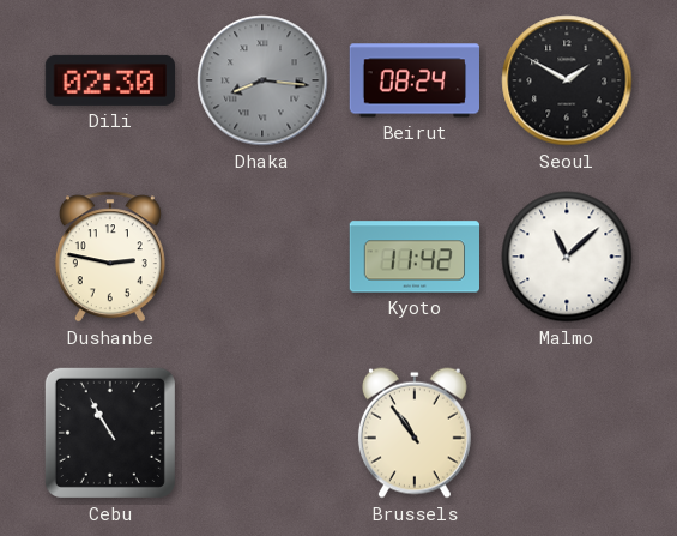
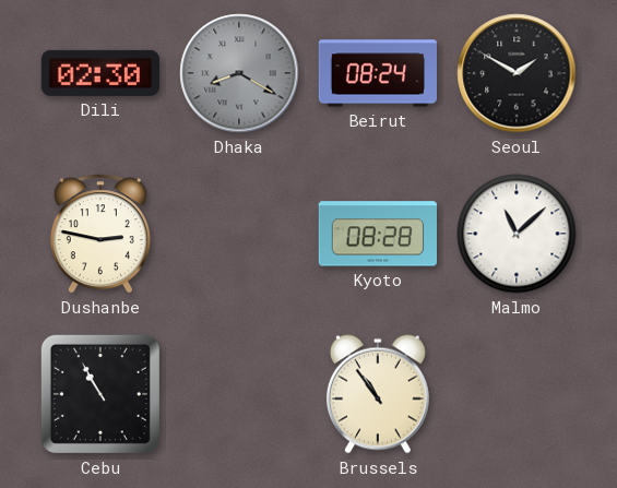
Dhaka: 8:16 -> 8:20 (239, 73)
Kyoto: 11:42 -> 08:28 (378, 234)
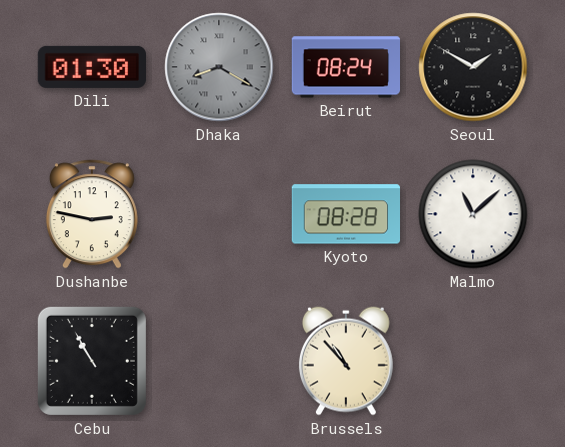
Dili: 02:30 -> 01:30 (92, 67)
Brussels: 10:54 -> 10:53 (346, 361)
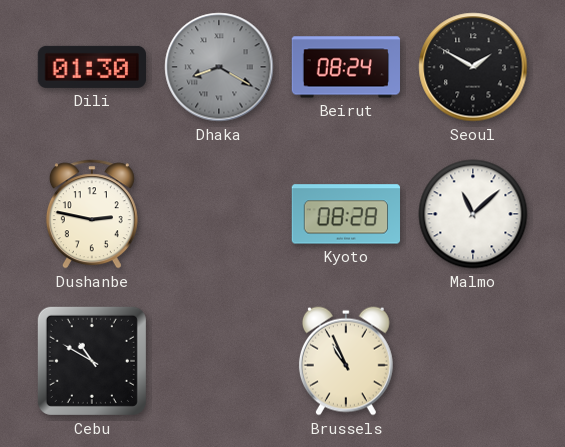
Cebu: 10:55 -> 10:50 (92, 361)
Brussels: 10:53 -> 10:56 (346, 361)
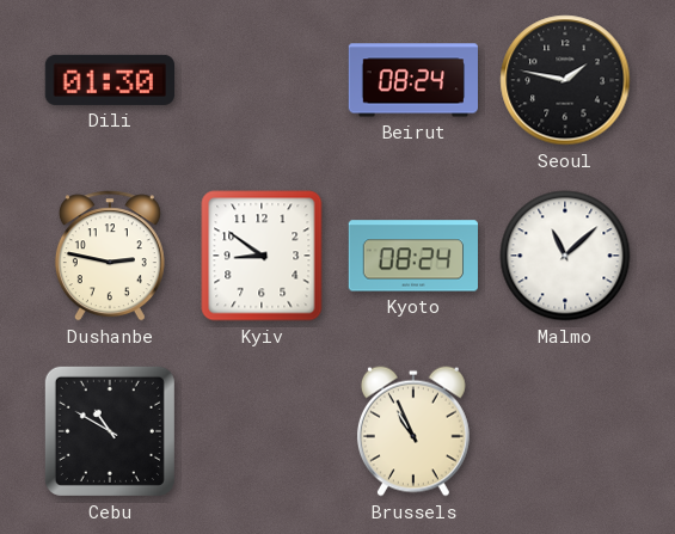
Dhaka: 8:20 -> none (219, 67)
Seoul: 1:50 -> 1:47 (565, 80)
Kyiv: none -> 8:51 (262, 256)
Kyoto: 08:28 -> 08:24 (413, 256)
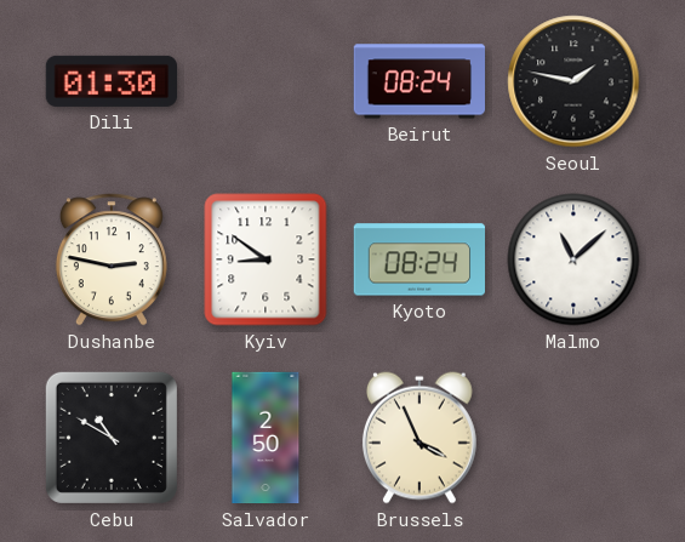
Salvador: none -> 2:50 (266, 438)
Brussels: 10:56 -> 3:56 (419, 438)
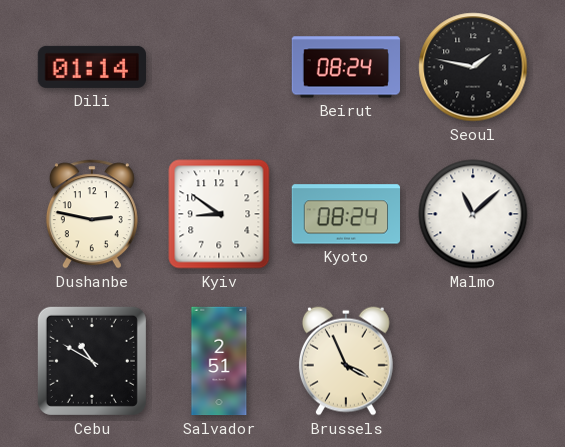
Dili: 01:30 -> 01:14 (92, 67)
Salvador: 2:50 -> 2:51 (219, 361)
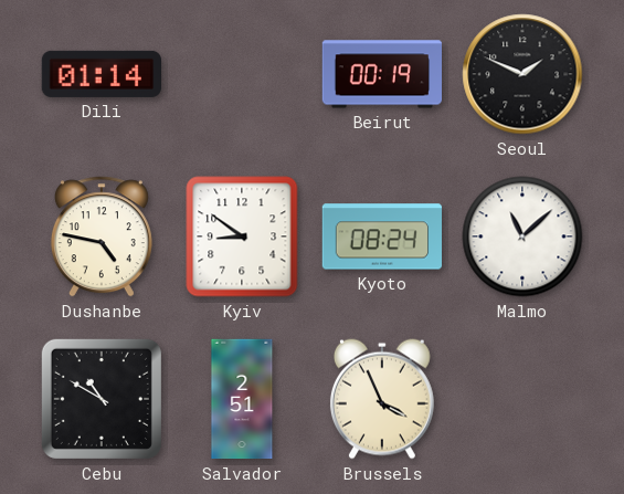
Beirut: 08:24 -> 00:19 (382, 74)
Seoul: 1:47 -> 1:49 (522, 74)
Dushanbe: 2:47 -> 4:47 (102, 237)
